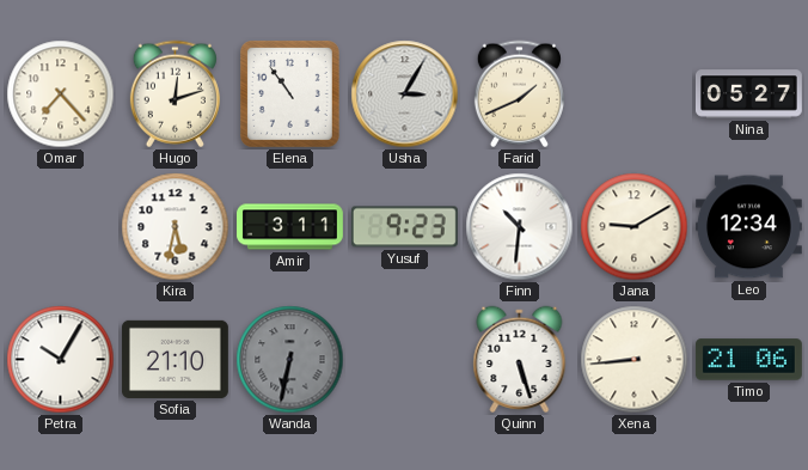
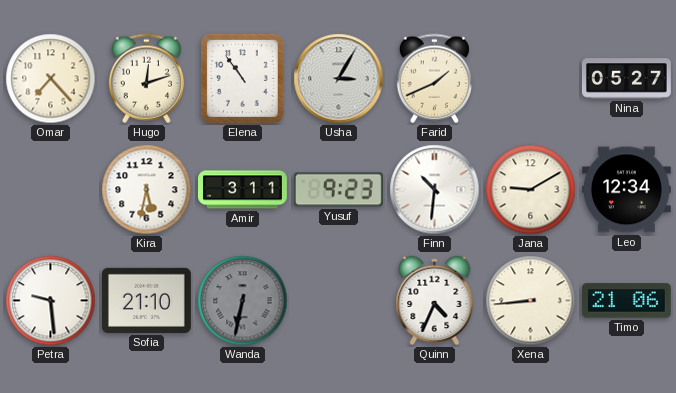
Petra: 10:05 -> 9:29 (51, 301)
Quinn: 5:27 -> 4:34 (435, 301)
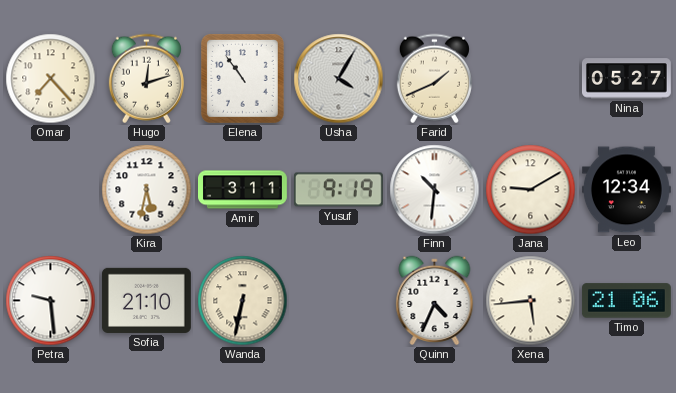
Usha: 3:05 -> 4:05 (339, 79)
Yusuf: 9:23 -> 9:19 (338, 190)
Wanda dial: grey -> cream (243, 301)
Xena: 8:44 -> 5:44 (531, 301)
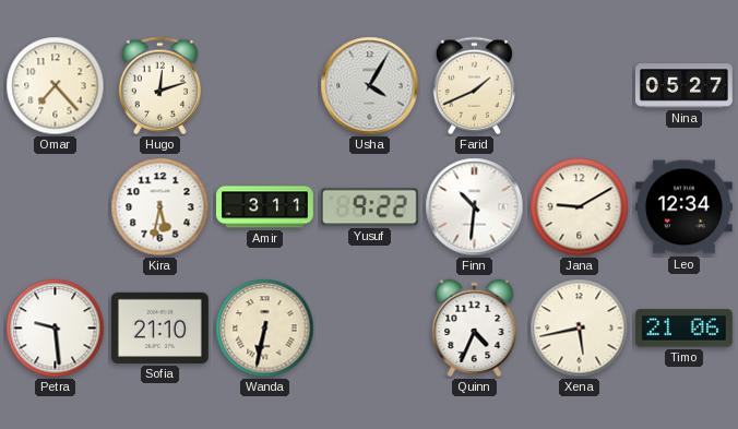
Elena: 10:54 -> none (242, 78)
Yusuf: 9:19 -> 9:22 (369, 207)
Xena: 5:44 -> 5:43 (580, 329)
